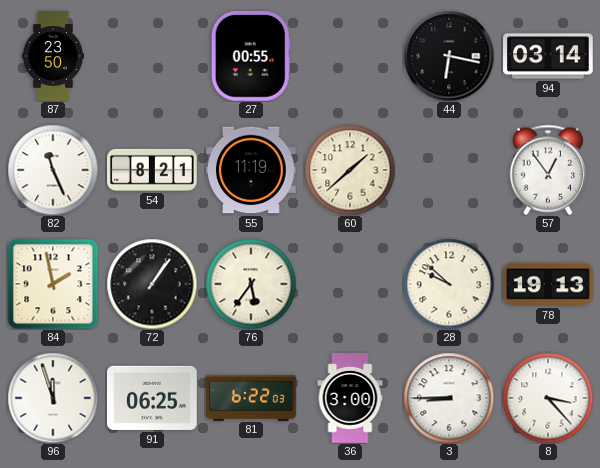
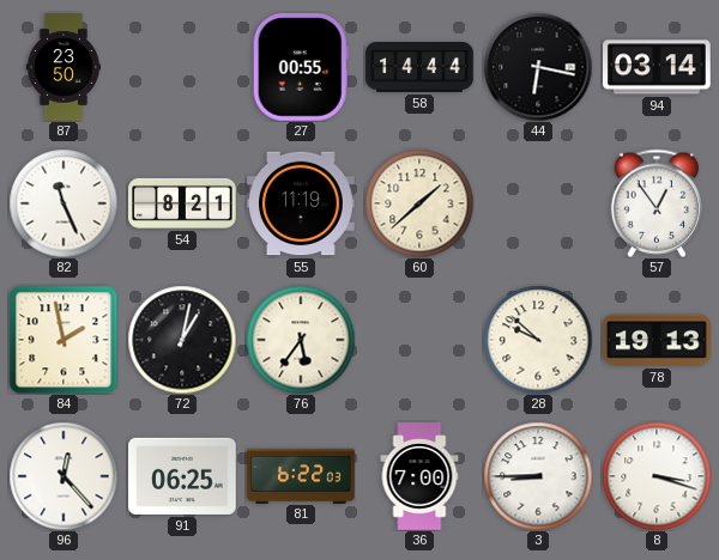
58: none -> 14:44 (419, 68)
72: 1:06 -> 1:02 (182, 340)
96: 11:57 -> 12:23 (64, 476)
36: 3:00 -> 7:00 (419, 476)
8: 3:23 -> 3:18 (657, 476)
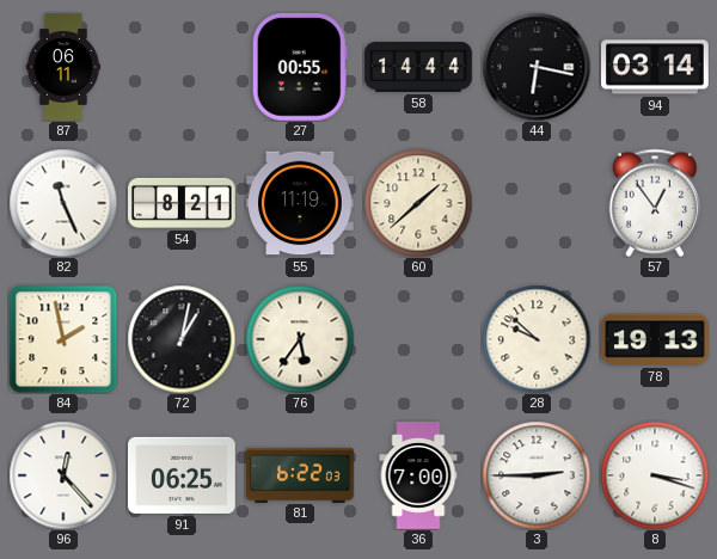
87: 23:50 -> 06:11 (62, 67)
3: 8:45 -> 2:45 (537, 475)
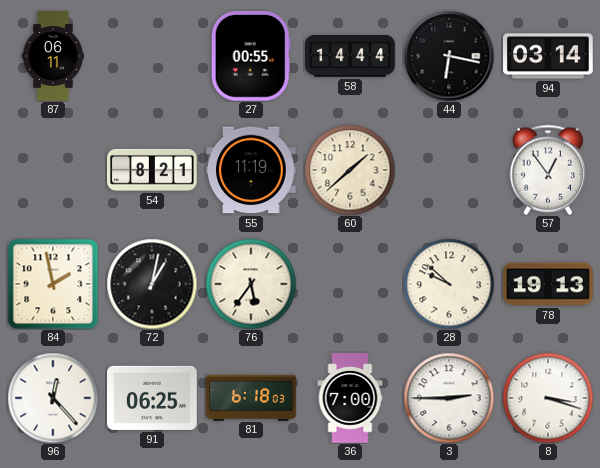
82: 11:26 -> none (63, 203)
81: 6:22 -> 6:18 (251, 397)
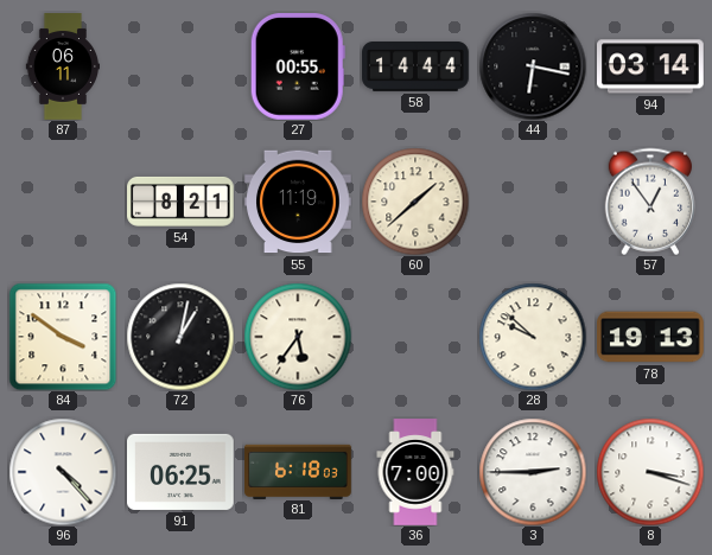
84: 1:58 -> 3:51 (63, 337)
96: 12:23 -> 4:23 (63, 472)
